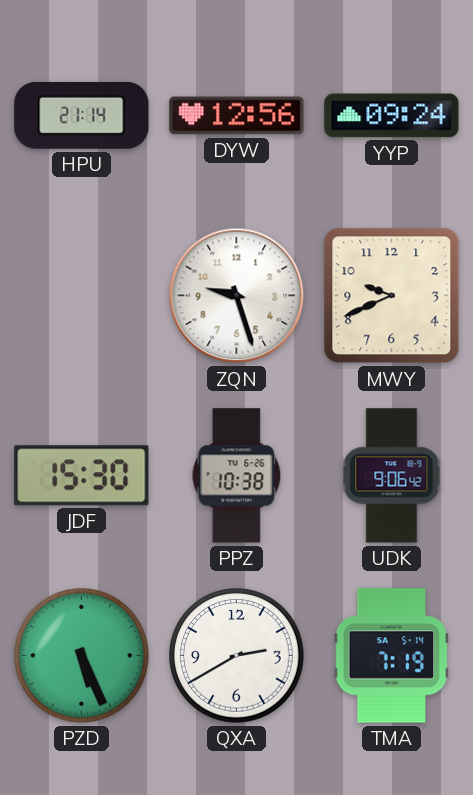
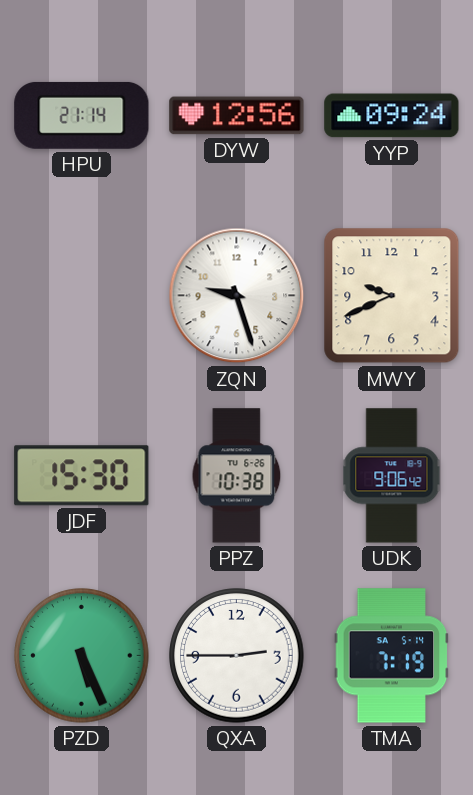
QXA: 2:40 -> 2:45 (237, 656)
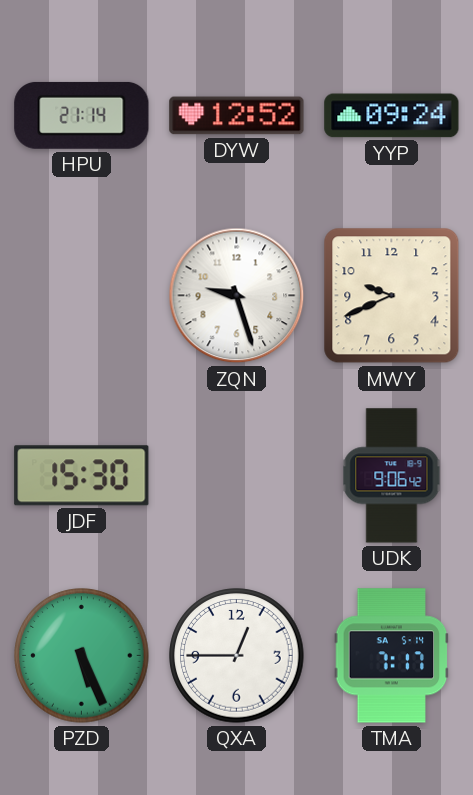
DYW: 12:56 -> 12:52 (237, 116)
PPZ: 10:38 -> none (237, 476)
QXA: 2:45 -> 12:45 (237, 656)
TMA: 7:19 -> 7:17 (392, 656)
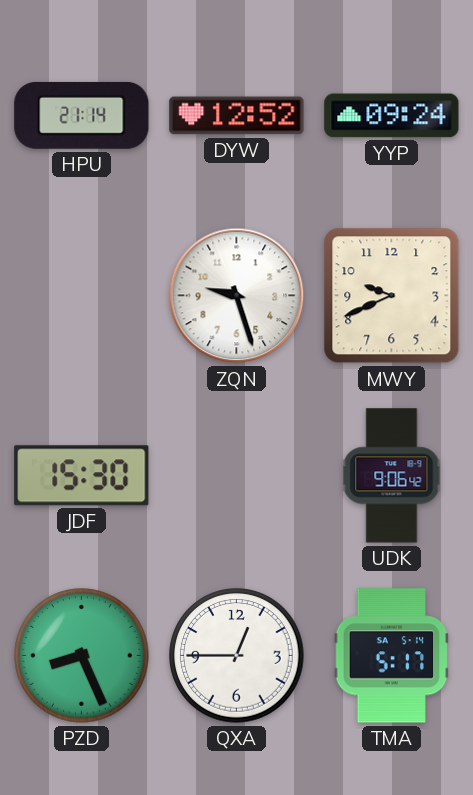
PZD: 5:26 -> 8:26 (82, 656)
TMA: 7:17 -> 5:17 (392, 656)
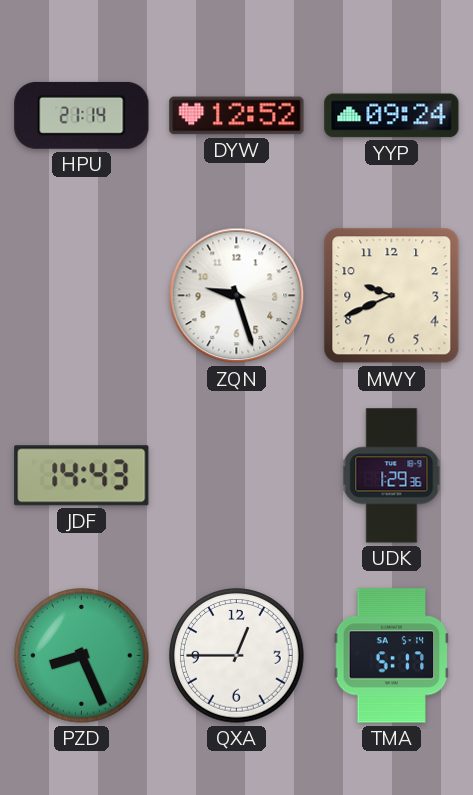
JDF: 15:30 -> 14:43 (82, 476)
UDK: 9:06 -> 1:29 (392, 476)
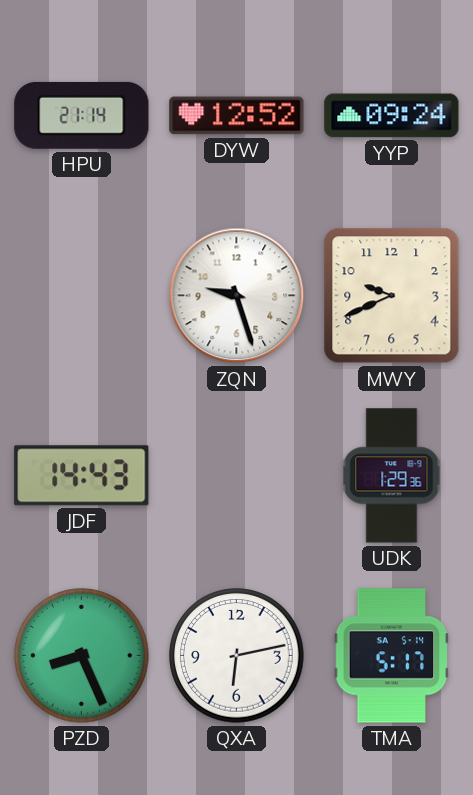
QXA: 12:45 -> 6:13 (237, 656)
